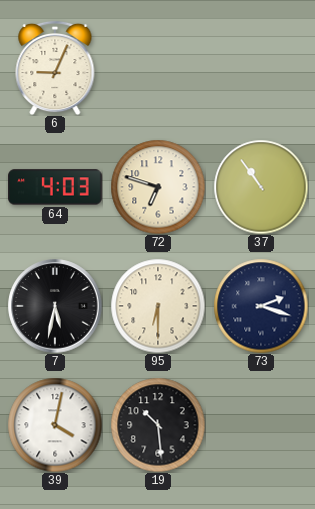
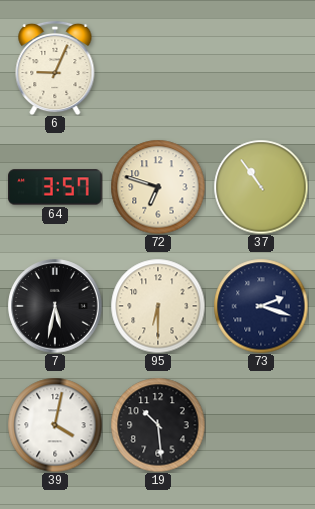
64: 4:03 -> 3:57 (55, 187)
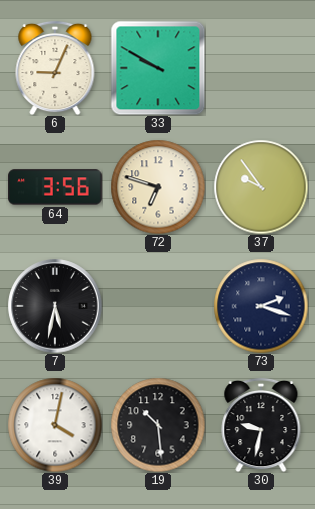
33: none -> 9:50 (158, 68)
64: 3:57 -> 3:56 (55, 187)
37: 10:54 -> 9:54 (261, 187)
95: 6:30 -> none (158, 306)
30: none -> 9:32 (261, 425)
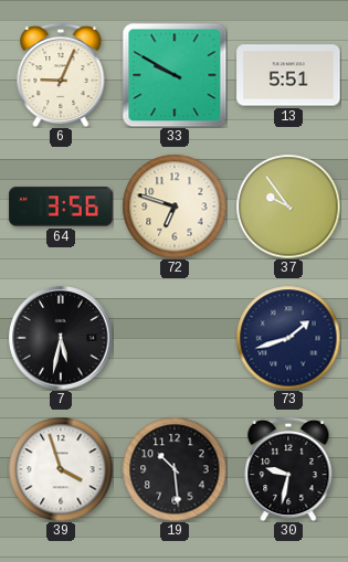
13: none -> 5:51 (288, 75)
73: 2:18 -> 1:42 (288, 338)
39: 4:02 -> 3:57 (61, 469)
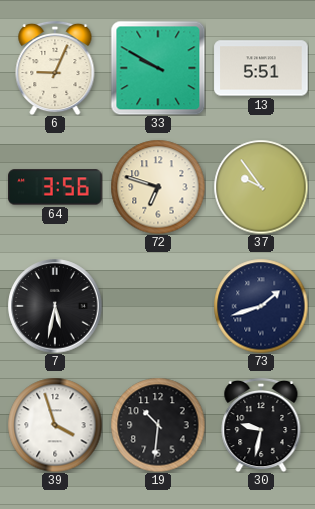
19: 10:29 -> 10:31 (158, 425)
